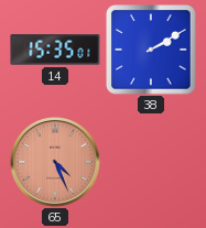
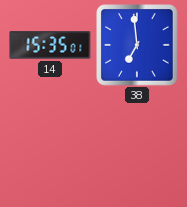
38: 2:10 -> 6:59 (137, 45)
65: 4:26 -> none (55, 162)
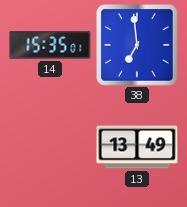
13: none -> 13:49 (137, 147)
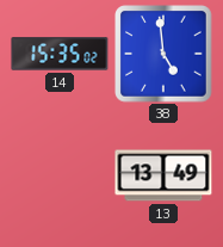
14: 15:35:01 -> 15:35:02 (60, 54)
38: 6:59 -> 4:59 (163, 54)
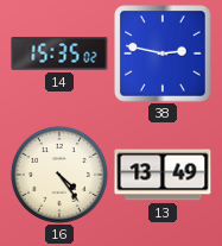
38: 4:59 -> 2:47 (163, 53)
16: none -> 4:24 (59, 175)
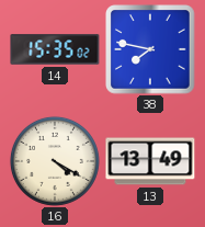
38: 2:47 -> 7:47 (150, 49)
16: 4:24 -> 4:20 (55, 161)
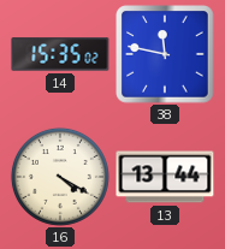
38: 7:47 -> 11:47 (165, 54)
13: 13:49 -> 13:44 (165, 177)
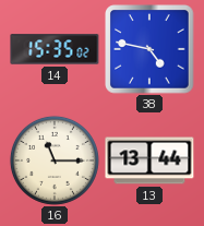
38: 11:47 -> 4:47 (149, 49)
16: 4:20 -> 11:15 (55, 160)
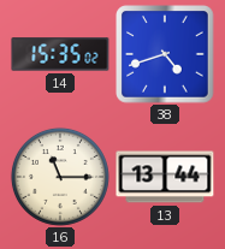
38: 4:47 -> 4:42 (165, 54)
